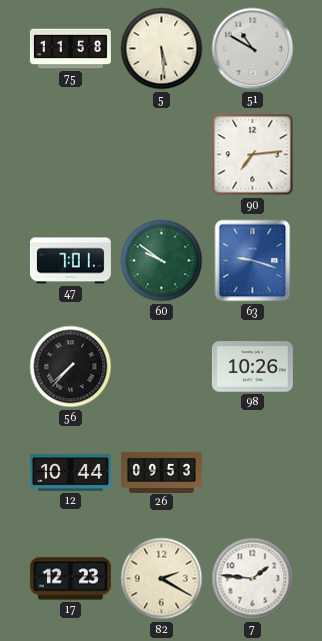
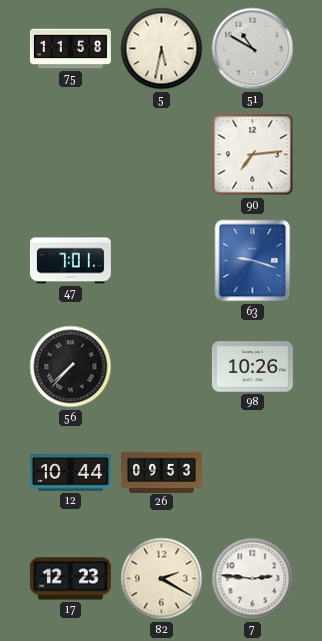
5: 5:29 -> 5:32 (162, 49)
60: 9:51 -> none (162, 261)
7: 1:46 -> 2:46 (253, 579)
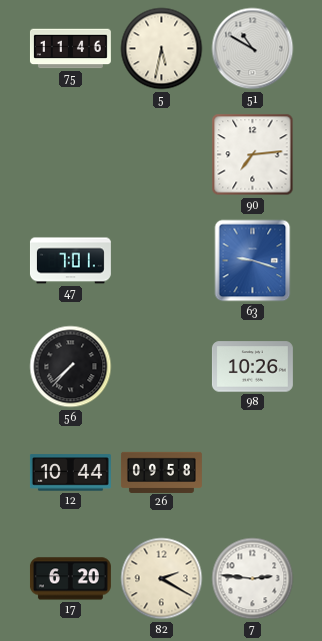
75: 11:58 -> 11:46 (70, 49)
26: 09:53 -> 09:58 (161, 472)
17: 12:23 -> 6:20 (70, 579)
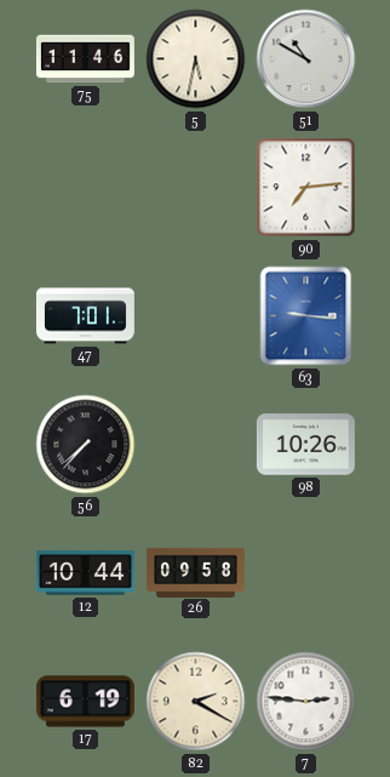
63: 9:18 -> 9:16 (306, 316)
17: 6:20 -> 6:19 (85, 702)
